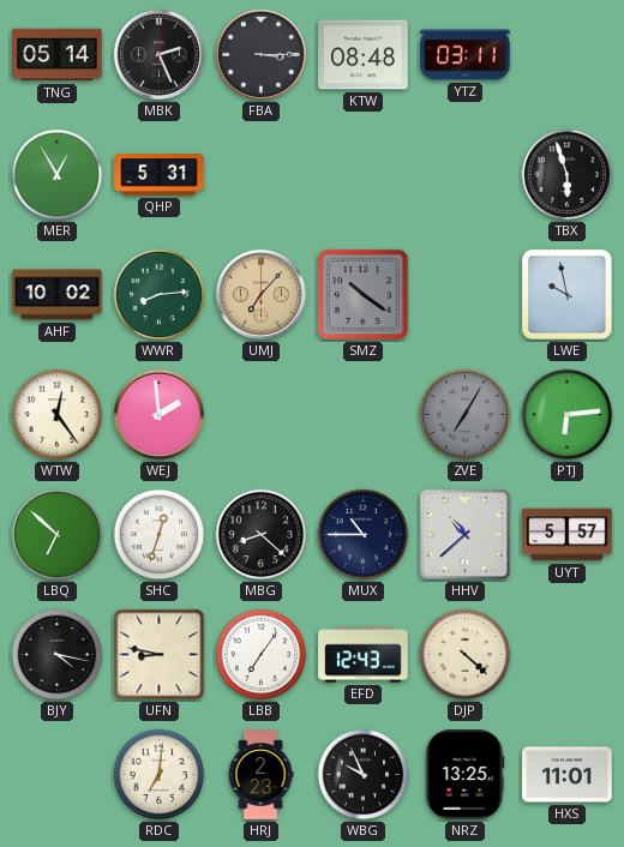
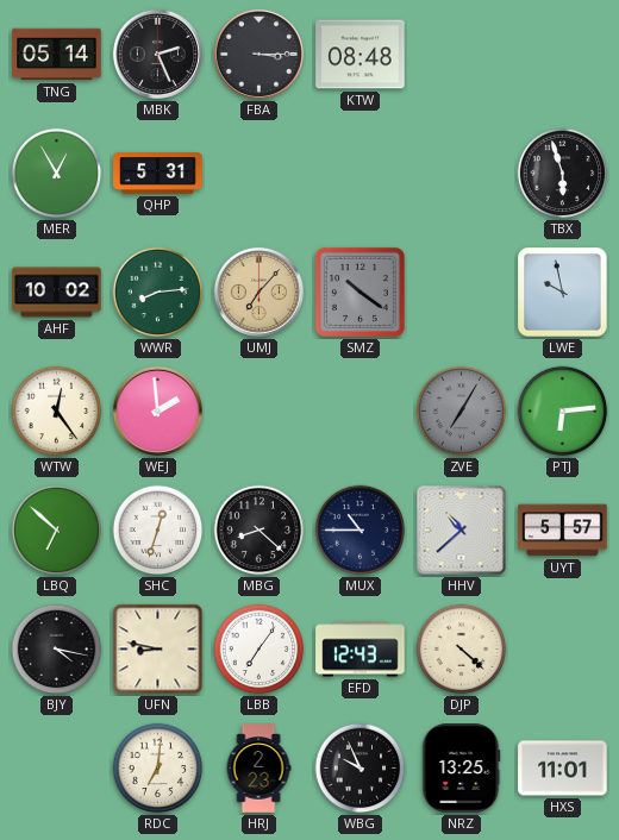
YTZ: 03:11 -> none (466, 55)
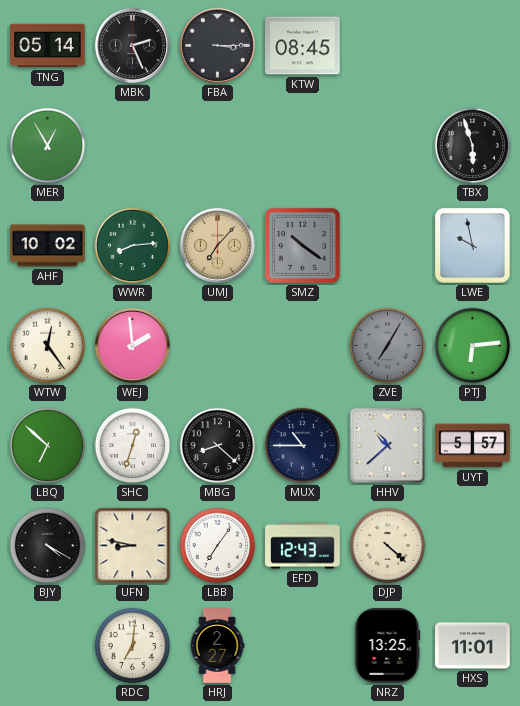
KTW: 08:48 -> 08:45 (303, 46)
QHP: 5:31 -> none (158, 174)
BJY: 4:17 -> 4:20 (48, 546)
HRJ: 2:23 -> 2:27 (217, 646)
WBG: 9:56 -> none (361, 769)
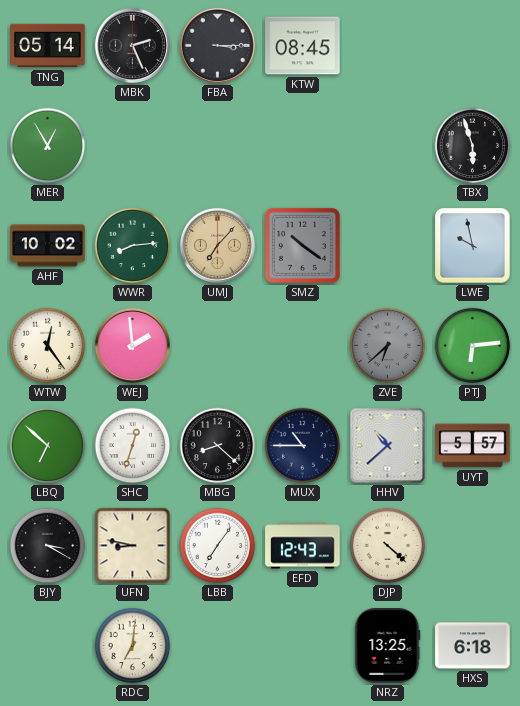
ZVE: 7:05 -> 6:38 (388, 346)
BJY: 4:20 -> 3:20 (48, 546)
HRJ: 2:27 -> none (217, 646)
HXS: 11:01 -> 6:18 (473, 646)
